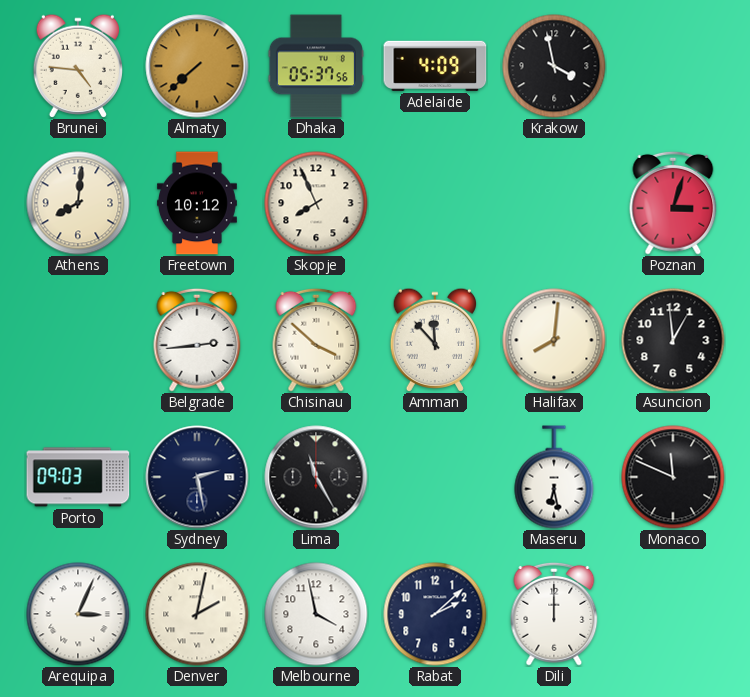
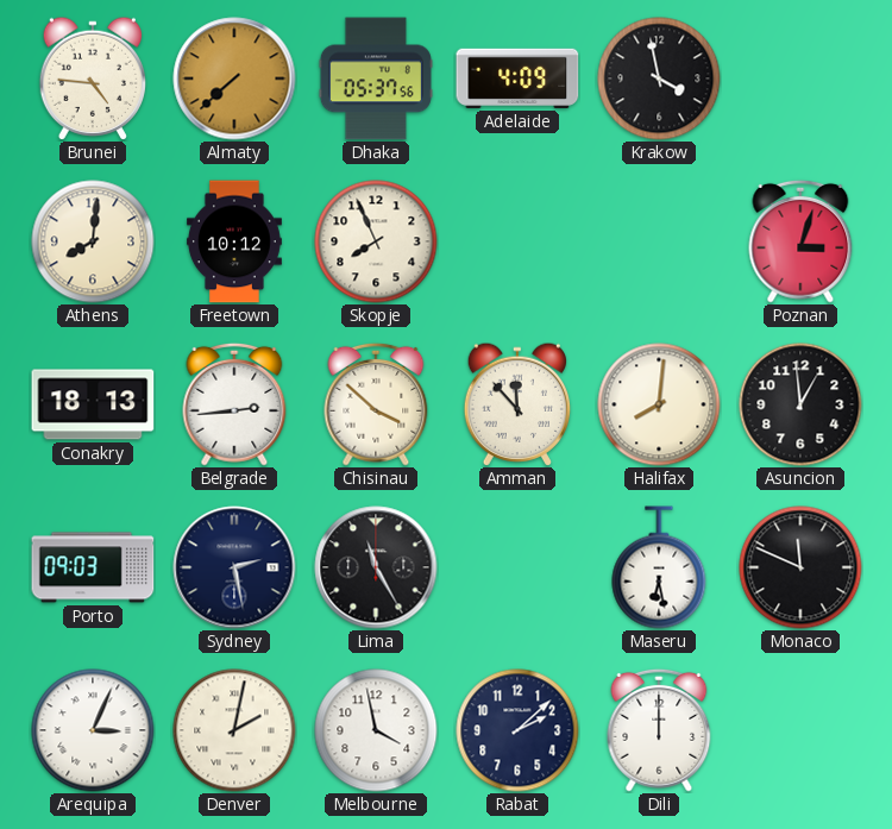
Conakry: none -> 18:13 (93, 404)
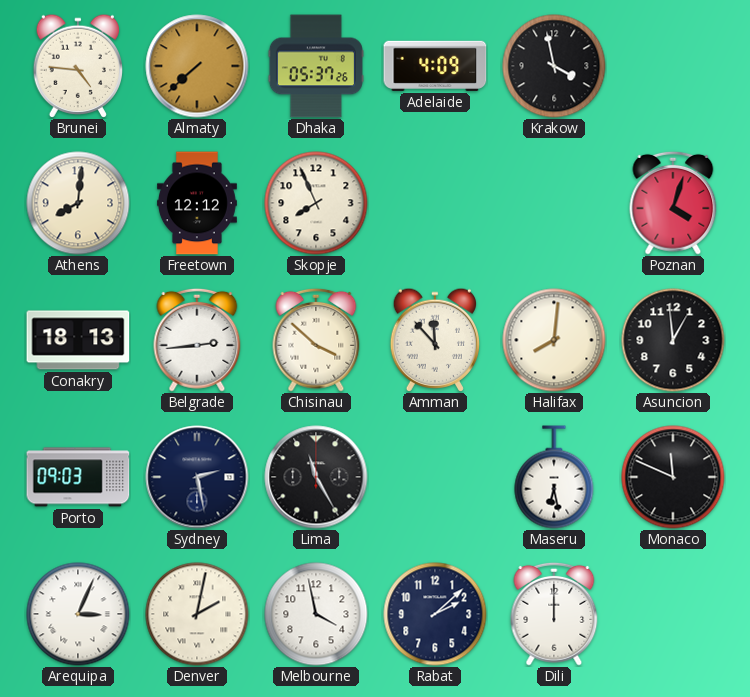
Dhaka: 05:37:56 -> 05:37:26 (316, 66)
Freetown: 10:12 -> 12:12 (197, 203)
Poznan: 3:03 -> 4:03 (673, 203)
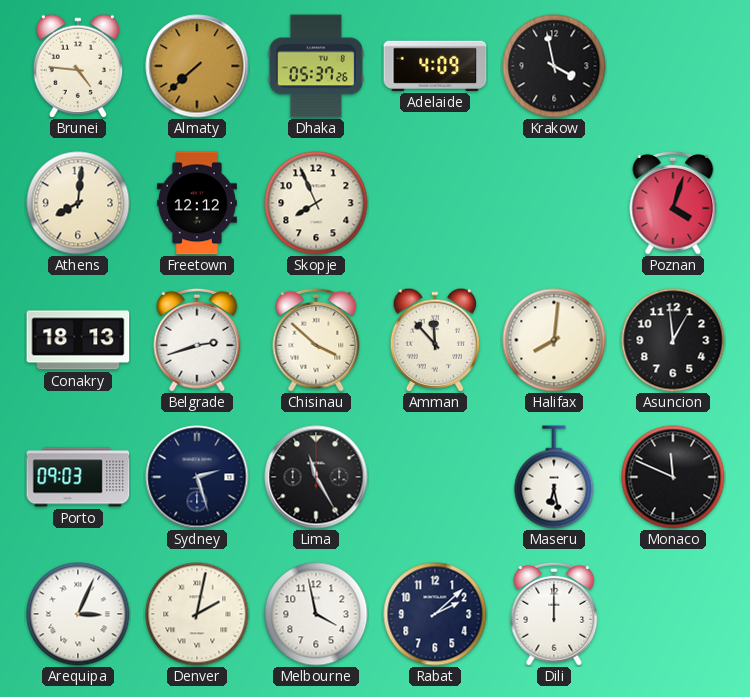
Belgrade: 2:44 -> 2:42 (197, 340)
Sydney: 2:28 -> 2:27 (197, 477)
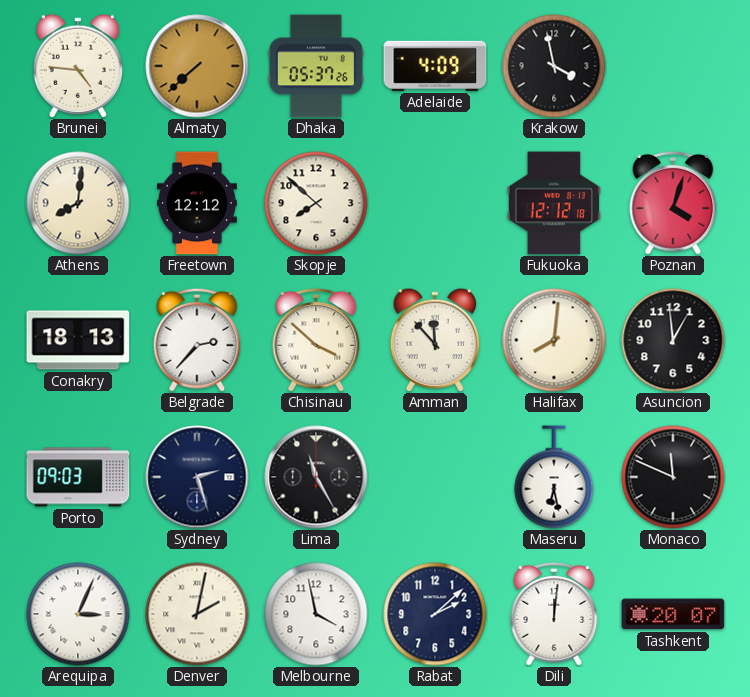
Skopje: 7:56 -> 7:52 (316, 203)
Fukuoka: none -> 12:12 (554, 203)
Belgrade: 2:42 -> 2:37 (197, 340)
Dili: 12:00 -> 12:01 (554, 614)
Tashkent: none -> 20:07 (673, 614)
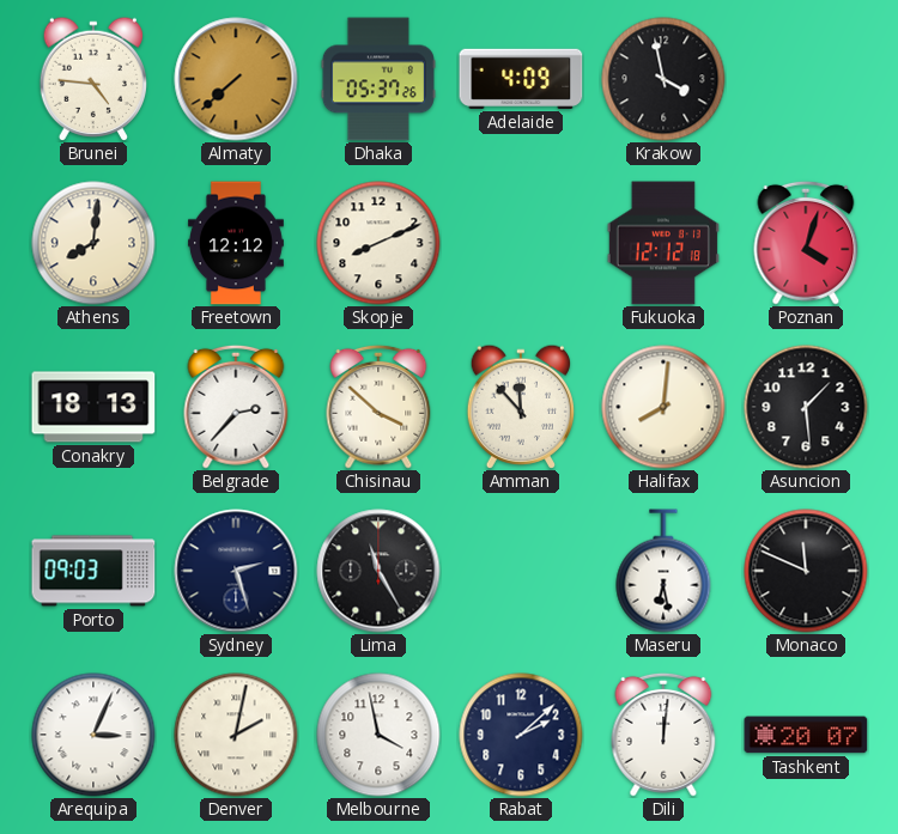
Skopje: 7:52 -> 8:11 (378, 243)
Asuncion: 12:59 -> 1:29 (806, 407)
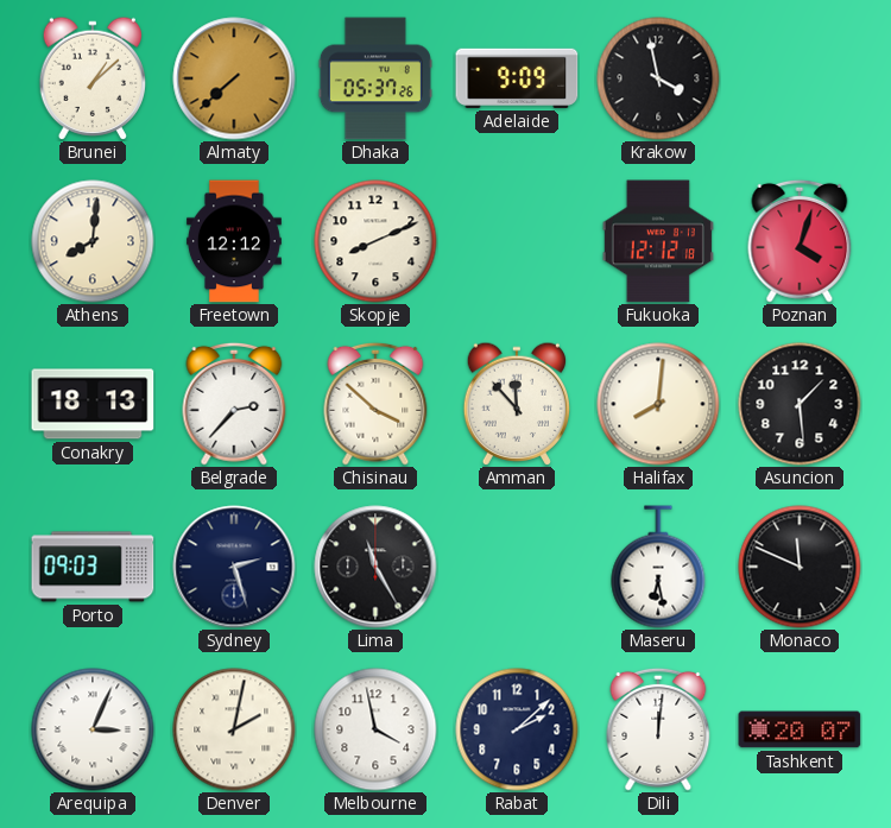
Brunei: 4:46 -> 1:08 (91, 78)
Adelaide: 4:09 -> 9:09 (517, 78)
